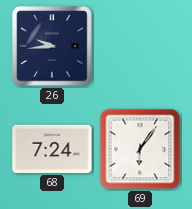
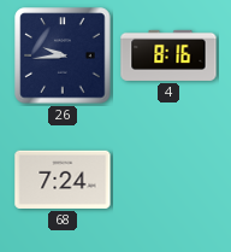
4: none -> 8:16 (168, 55)
69: 6:06 -> none (140, 149)
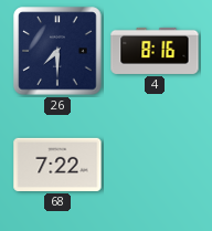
26: 9:44 -> 7:30 (57, 51)
68: 7:24 -> 7:22 (57, 165)
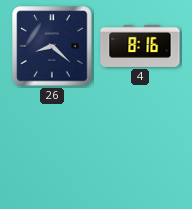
26: 7:30 -> 8:22 (52, 46)
68: 7:22 -> none (57, 165)
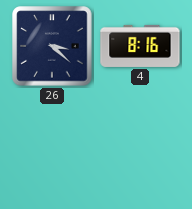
26: 8:22 -> 3:22 (52, 46)
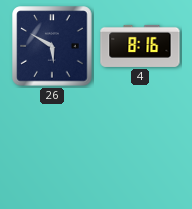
26: 3:22 -> 5:50 (52, 46)
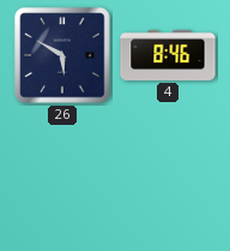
4: 8:16 -> 8:46 (168, 55)
